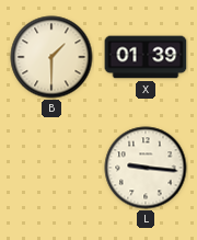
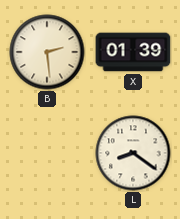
B: 1:30 -> 2:29 (47, 52)
L: 9:16 -> 8:21 (133, 153)
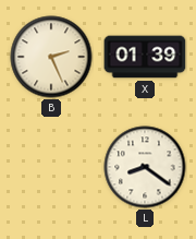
B: 2:29 -> 2:26 (51, 57)
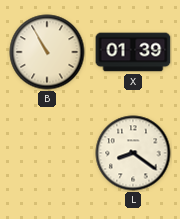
B: 2:26 -> 10:55 (47, 52)
